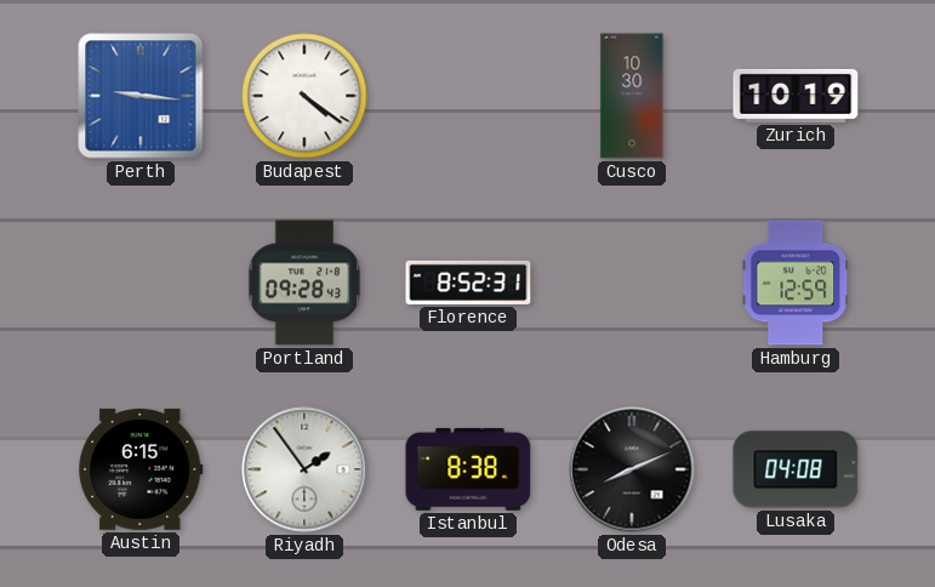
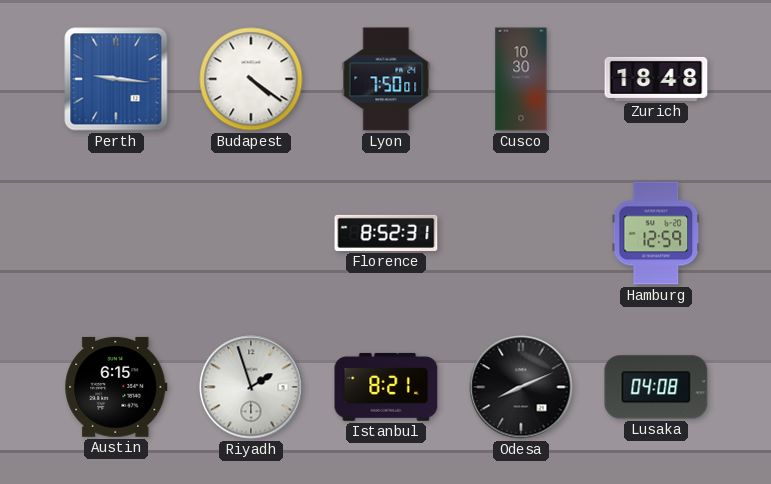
Lyon: none -> 7:50 (386, 79)
Zurich: 10:19 -> 18:48 (656, 79)
Portland: 09:28 -> none (304, 283)
Riyadh: 1:54 -> 1:57 (251, 387)
Istanbul: 8:38 -> 8:21 (386, 387)
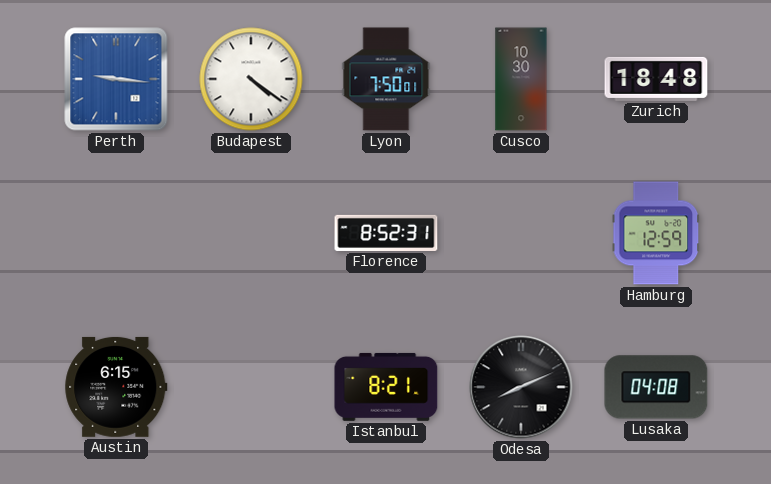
Riyadh: 1:57 -> none (251, 387)
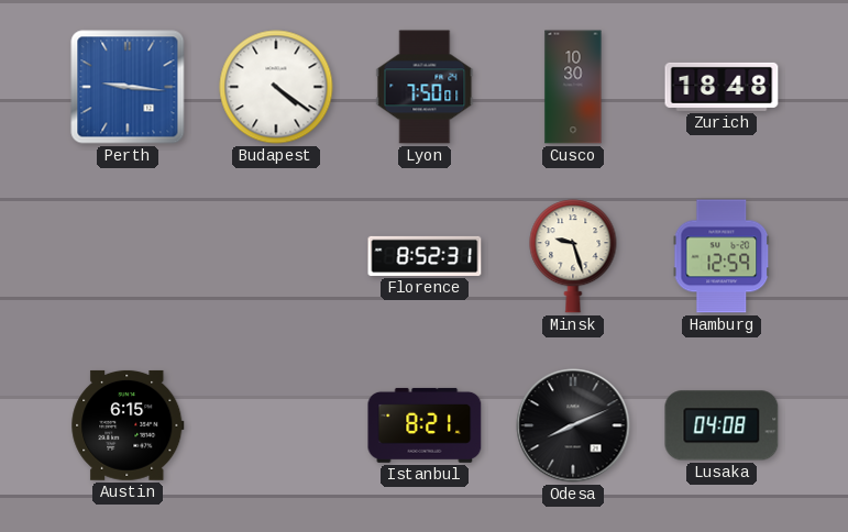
Minsk: none -> 9:27 (573, 256)
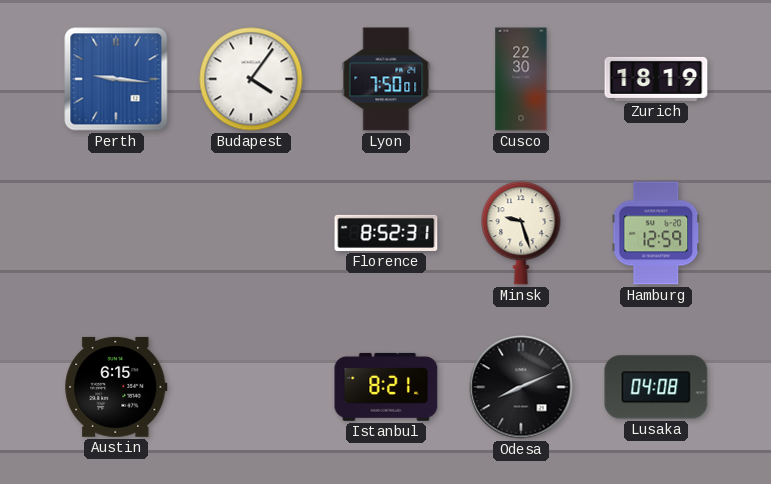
Budapest: 4:21 -> 4:06 (251, 79)
Cusco: 10:30 -> 22:30 (521, 79)
Zurich: 18:48 -> 18:19 (656, 79)
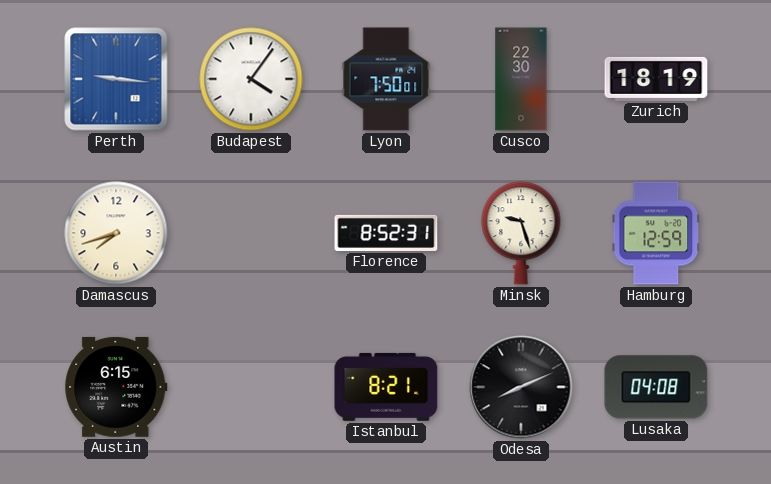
Damascus: none -> 7:42 (116, 233)
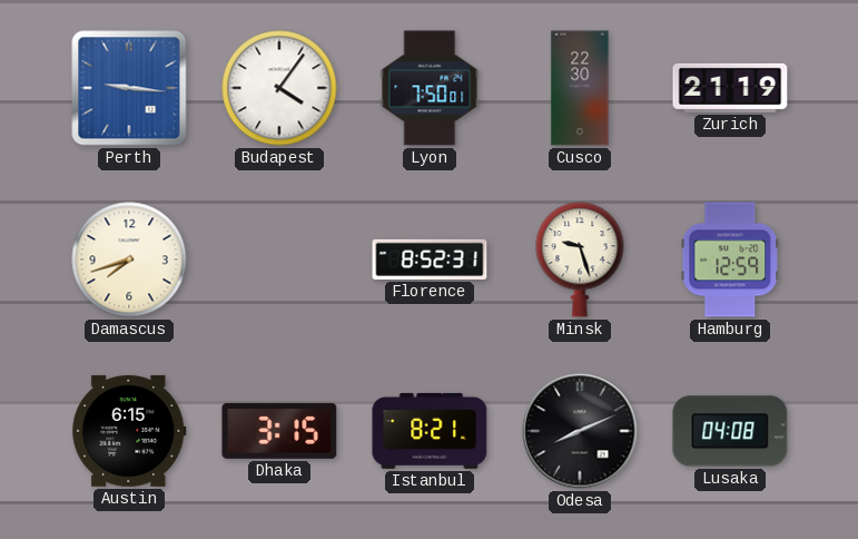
Zurich: 18:19 -> 21:19 (730, 88)
Dhaka: none -> 3:15 (279, 431)
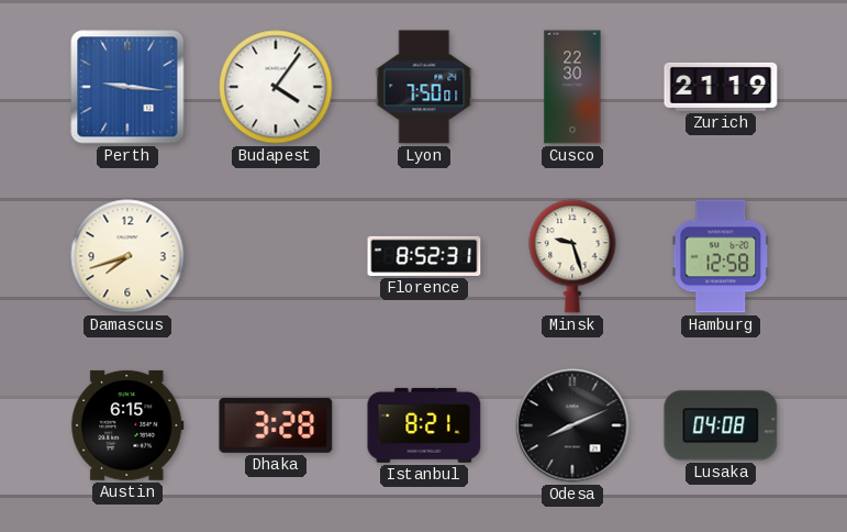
Hamburg: 12:59 -> 12:58 (721, 256)
Dhaka: 3:15 -> 3:28 (276, 425)
